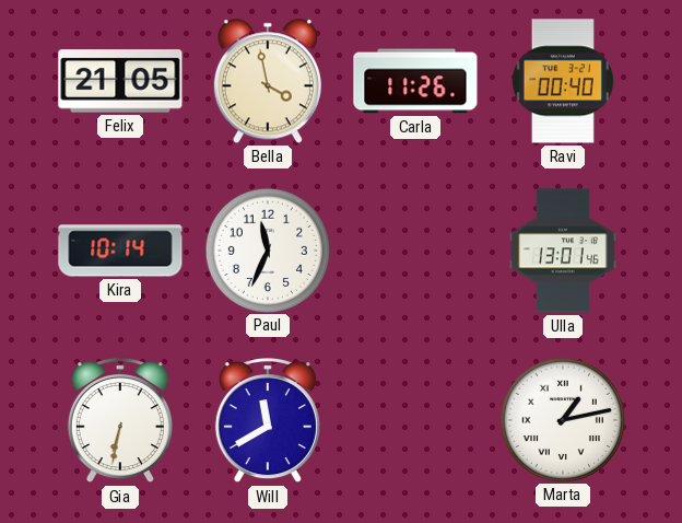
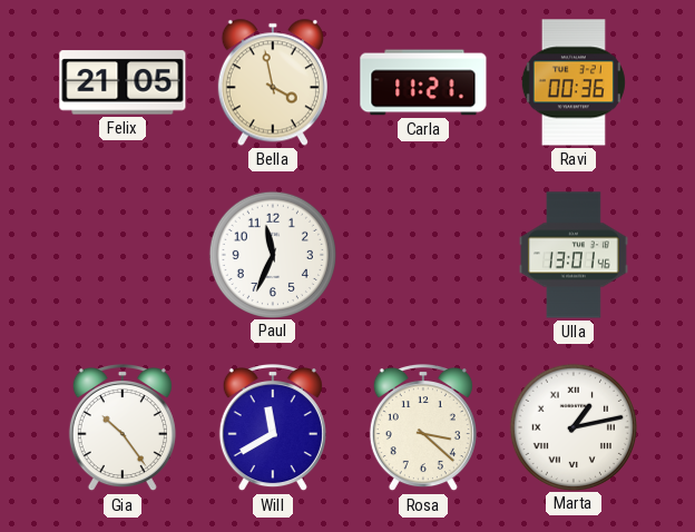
Carla: 11:26 -> 11:21 (423, 82)
Ravi: 00:40 -> 00:36 (574, 82)
Kira: 10:14 -> none (120, 251)
Gia: 6:32 -> 10:24 (123, 427)
Rosa: none -> 3:22 (423, 427)
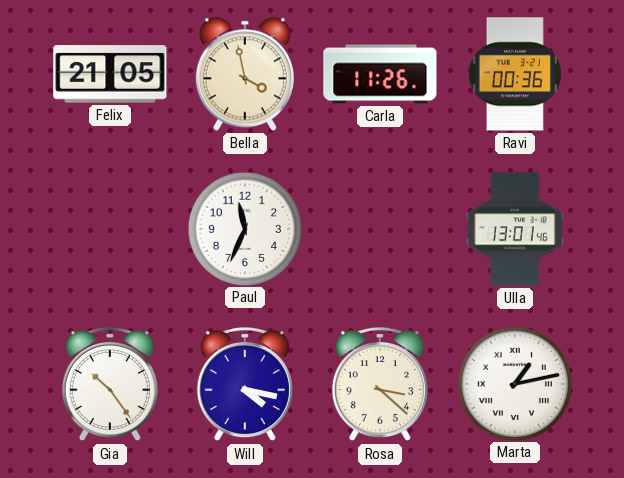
Carla: 11:21 -> 11:26 (380, 74)
Will: 11:40 -> 4:17 (245, 384)
